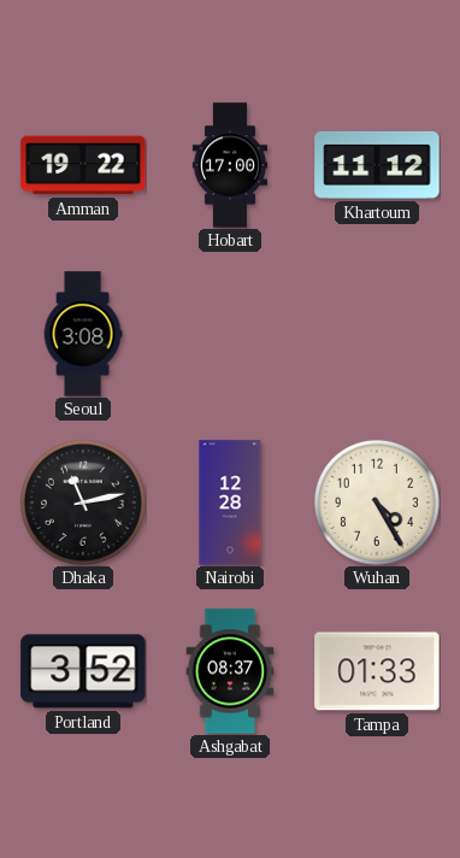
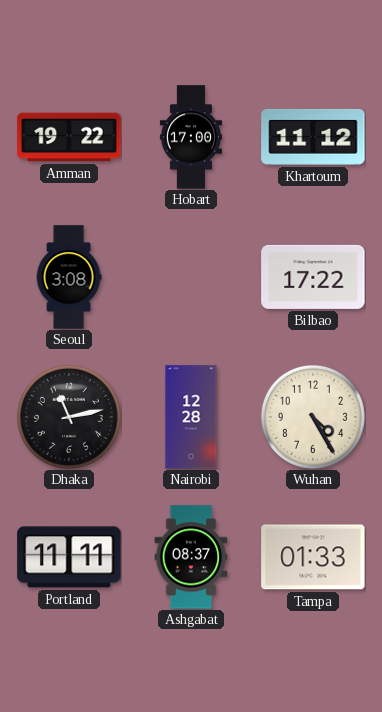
Bilbao: none -> 17:22 (313, 277)
Portland: 3:52 -> 11:11 (69, 557)
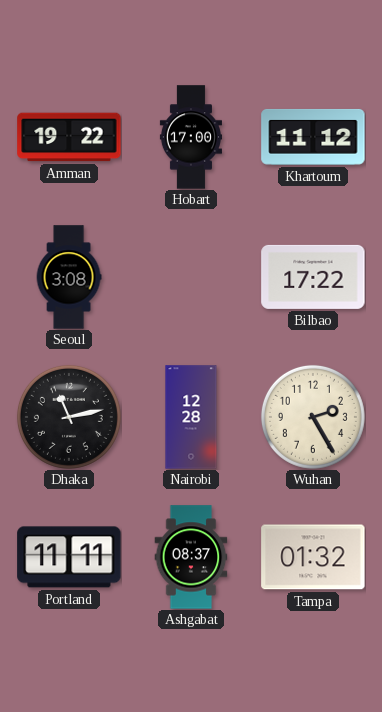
Wuhan: 4:25 -> 2:25 (313, 417)
Tampa: 01:33 -> 01:32 (313, 557)
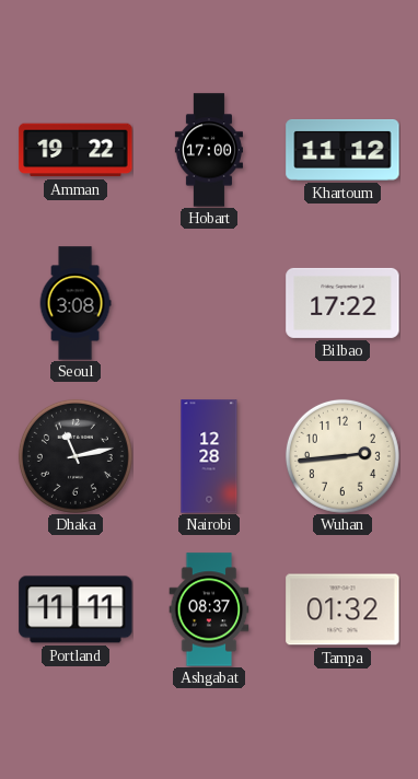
Wuhan: 2:25 -> 2:44 (342, 456)
